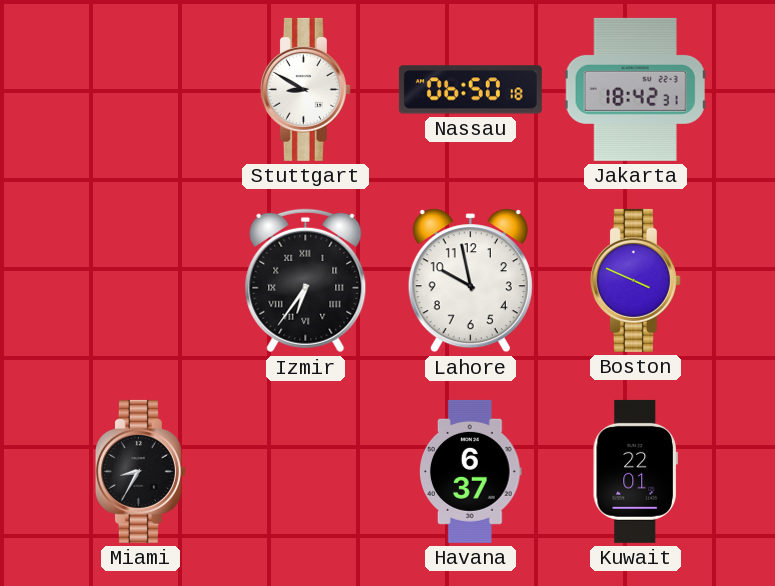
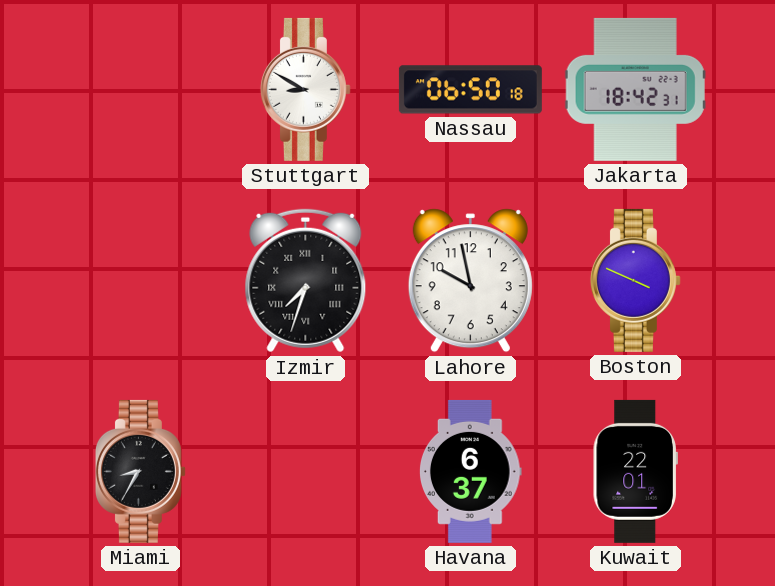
Izmir: 6:36 -> 7:33 (306, 281)
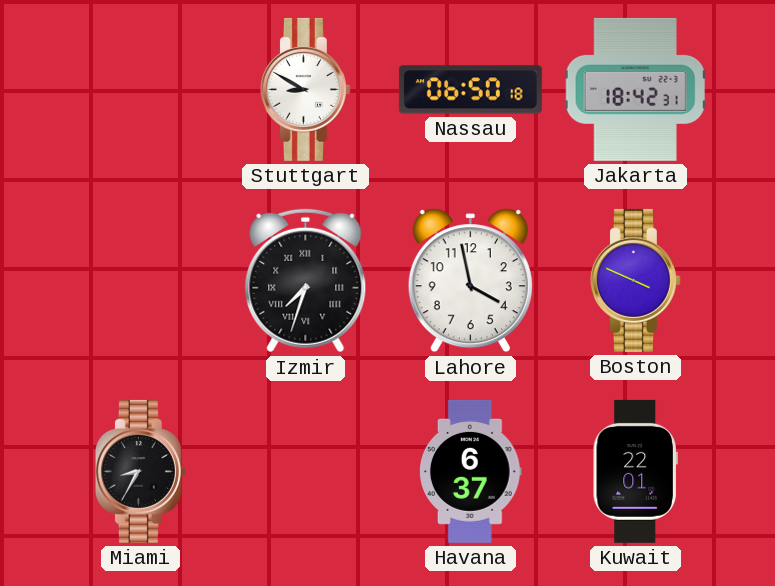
Lahore: 9:58 -> 3:58 (470, 281)
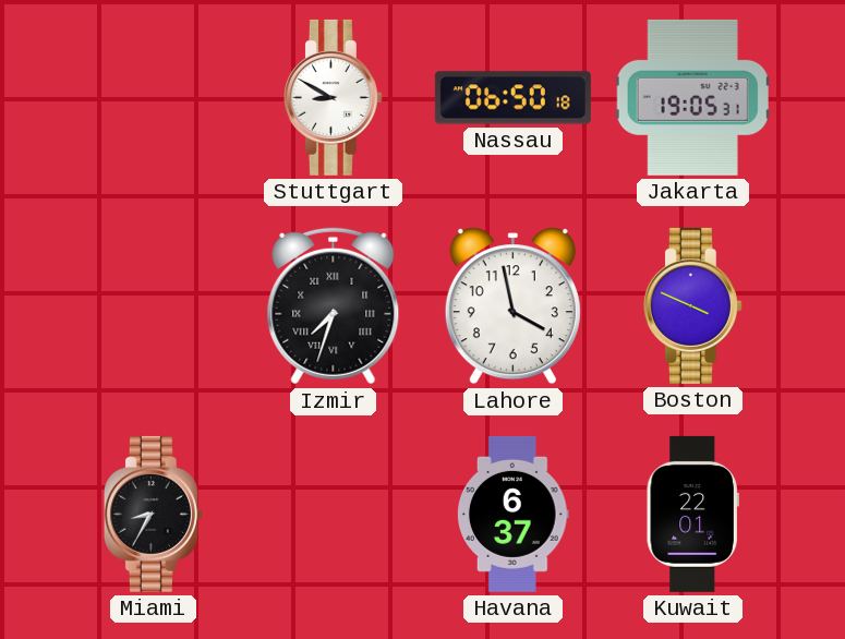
Jakarta: 18:42 -> 19:05 (692, 97)
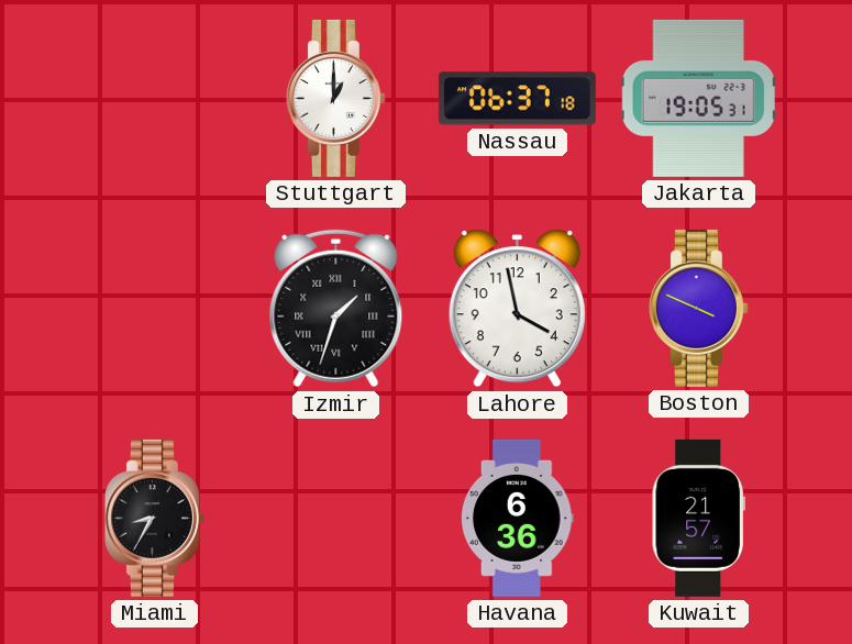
Stuttgart: 8:50 -> 1:00 (335, 98)
Nassau: 06:50 -> 06:37 (517, 99)
Izmir: 7:33 -> 1:33 (336, 309)
Havana: 6:37 -> 6:36 (517, 518)
Kuwait: 22:01 -> 21:57 (698, 518)
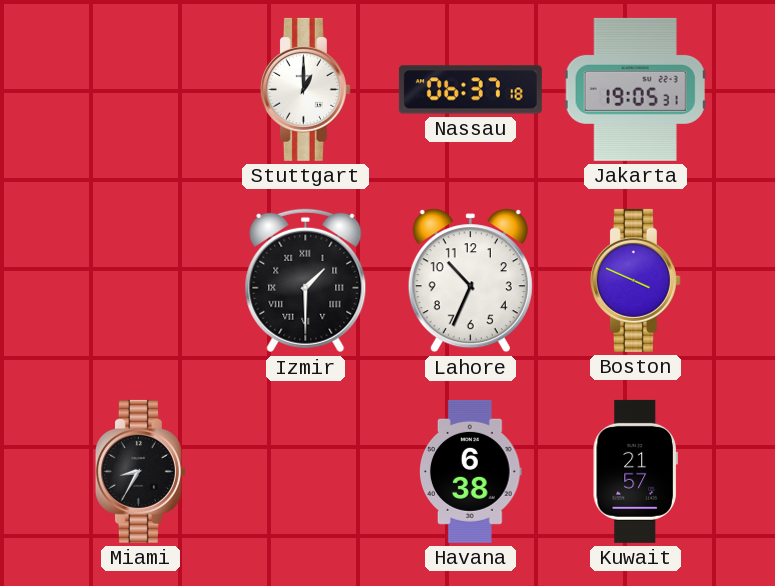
Izmir: 1:33 -> 1:30 (306, 281)
Lahore: 3:58 -> 10:34 (470, 281)
Havana: 6:36 -> 6:38 (470, 471)
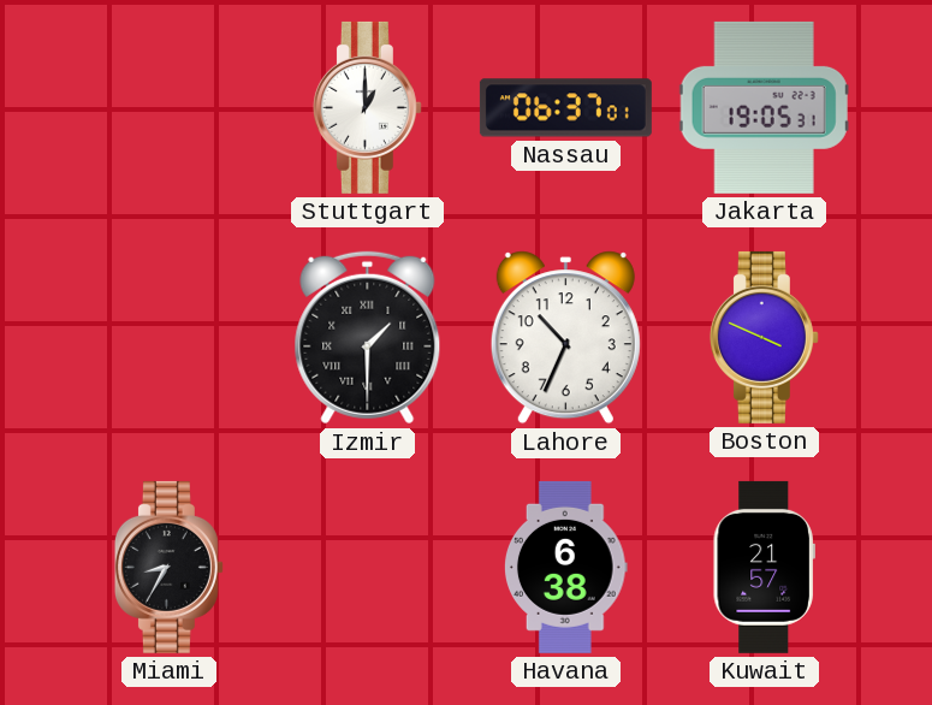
Nassau: 06:37:18 -> 06:37:01 (565, 108)
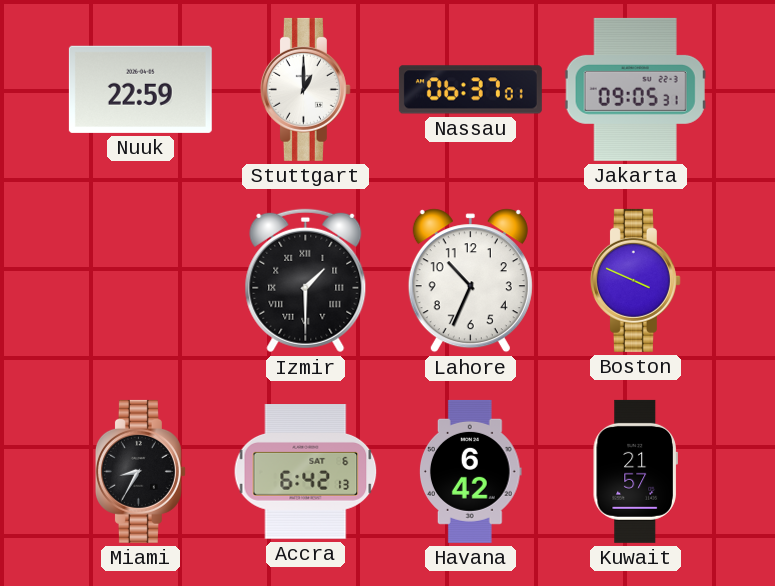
Nuuk: none -> 22:59 (140, 89)
Jakarta: 19:05 -> 09:05 (635, 89)
Accra: none -> 6:42 (306, 472)
Havana: 6:38 -> 6:42 (470, 471)
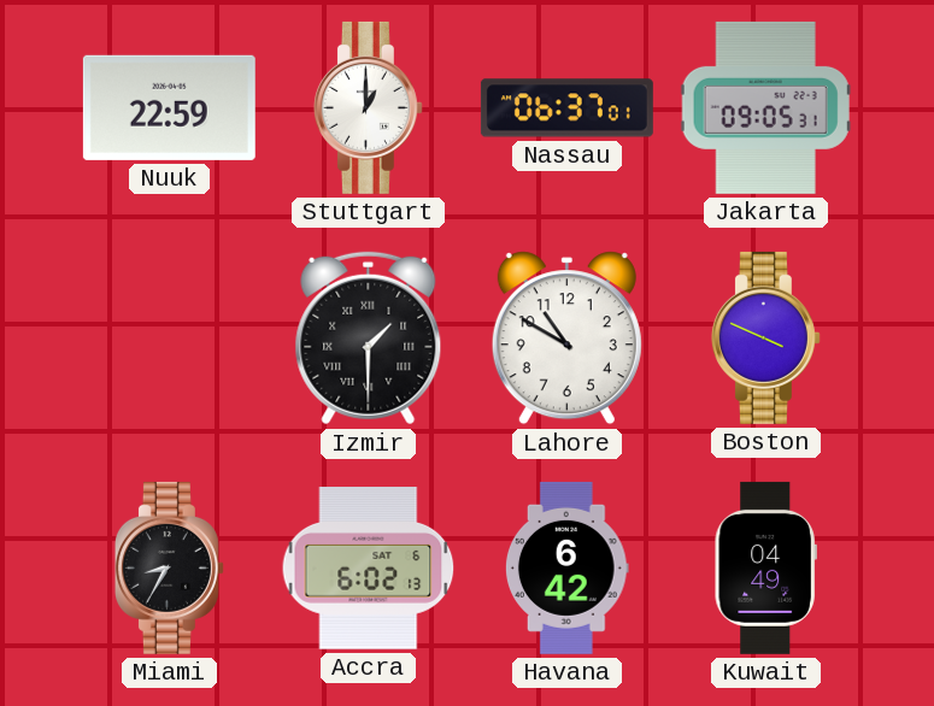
Lahore: 10:34 -> 10:50 (566, 339)
Accra: 6:42 -> 6:02 (369, 569)
Kuwait: 21:57 -> 04:49 (765, 567)
